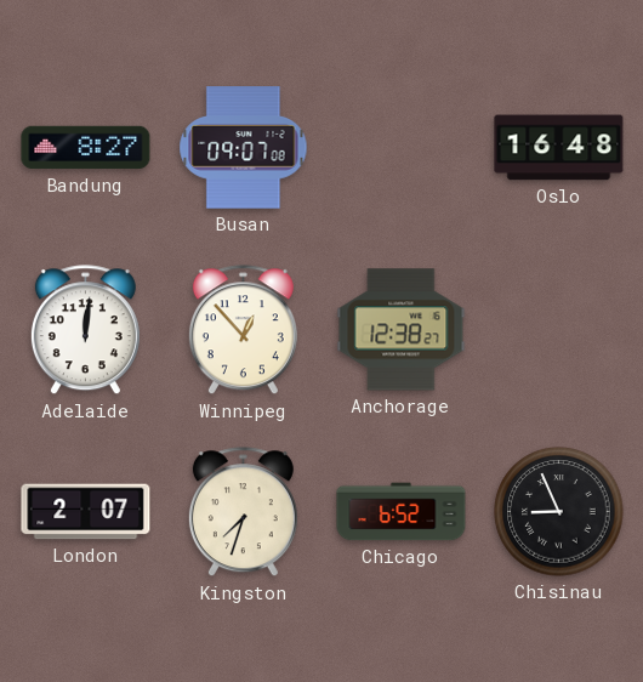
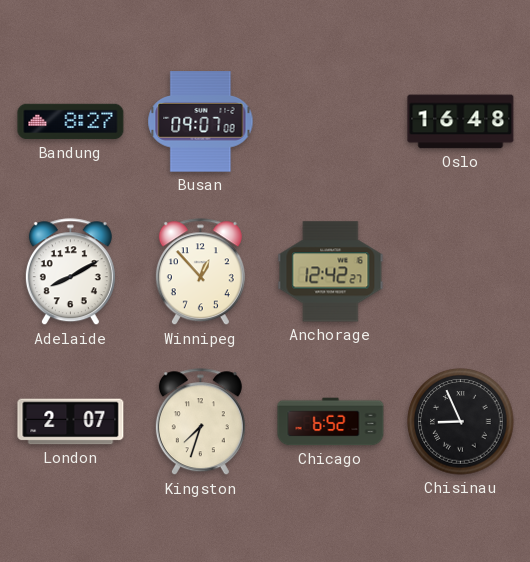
Adelaide: 12:01 -> 8:10 (70, 272)
Anchorage: 12:38 -> 12:42 (331, 272)
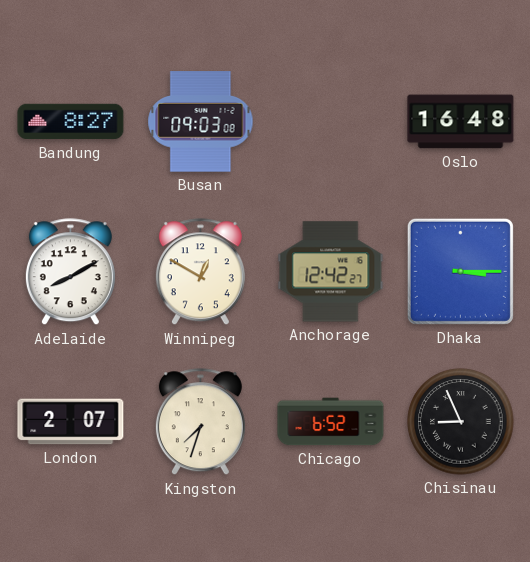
Busan: 09:07 -> 09:03 (201, 122)
Winnipeg: 12:53 -> 12:50 (200, 272)
Dhaka: none -> 3:15 (460, 271)
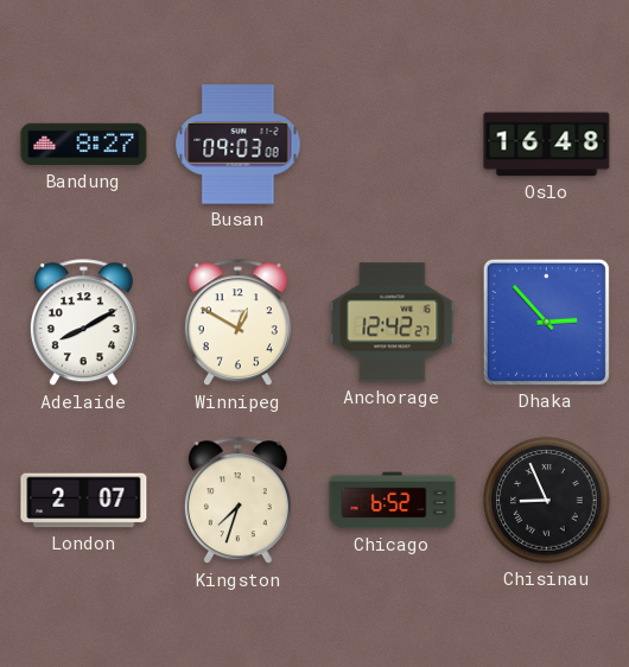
Dhaka: 3:15 -> 2:53 (546, 322)
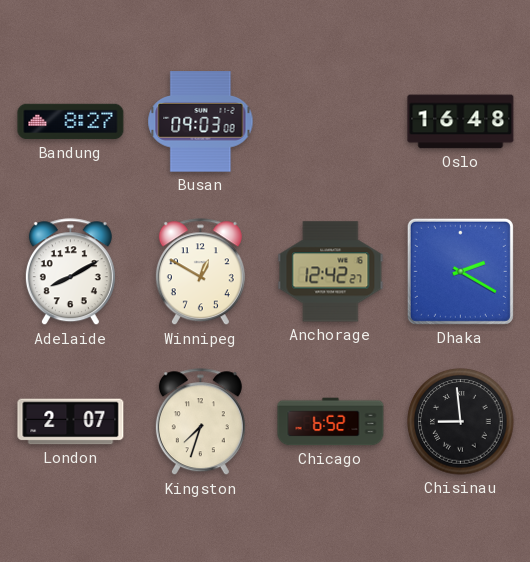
Dhaka: 2:53 -> 2:20 (460, 271)
Chisinau: 8:56 -> 8:59 (461, 422)
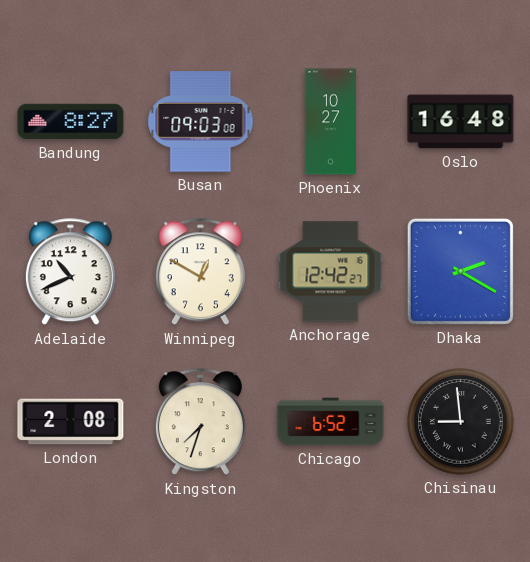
Phoenix: none -> 10:27 (330, 122)
Adelaide: 8:10 -> 10:41 (70, 272)
London: 2:07 -> 2:08 (71, 422)
